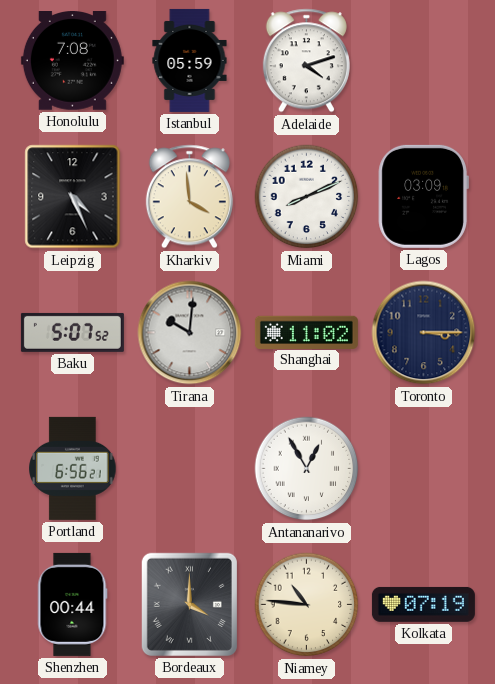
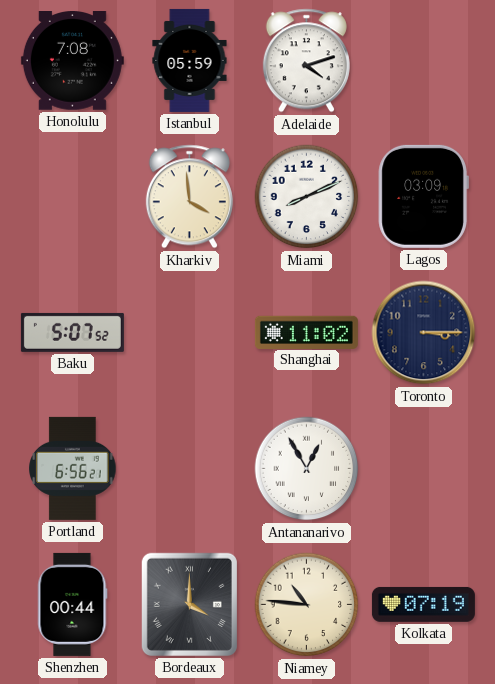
Leipzig: 4:26 -> none (73, 197)
Tirana: 10:01 -> none (190, 333)
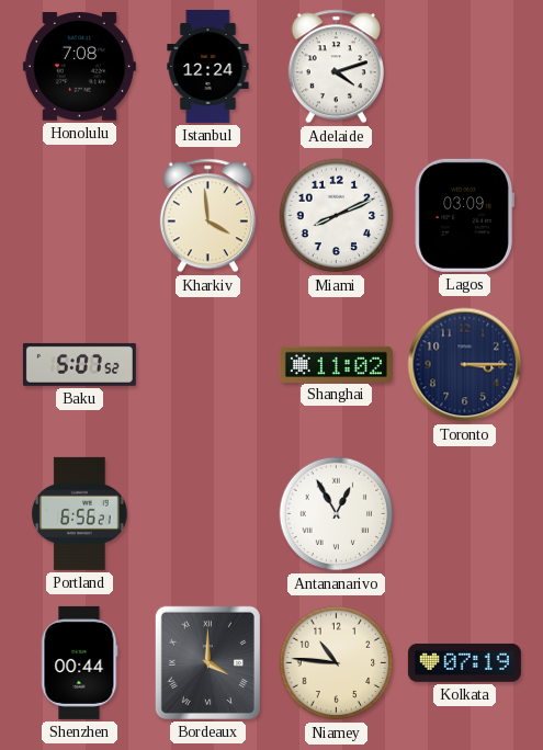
Istanbul: 05:59 -> 12:24 (208, 66)
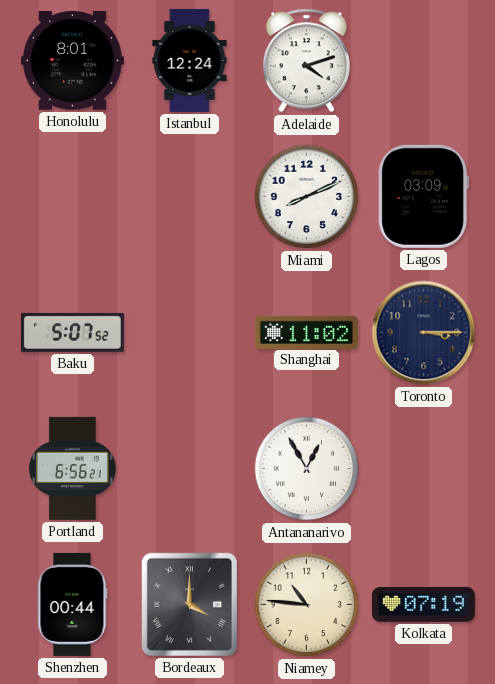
Honolulu: 7:08 -> 8:01 (72, 61)
Kharkiv: 3:59 -> none (207, 216)
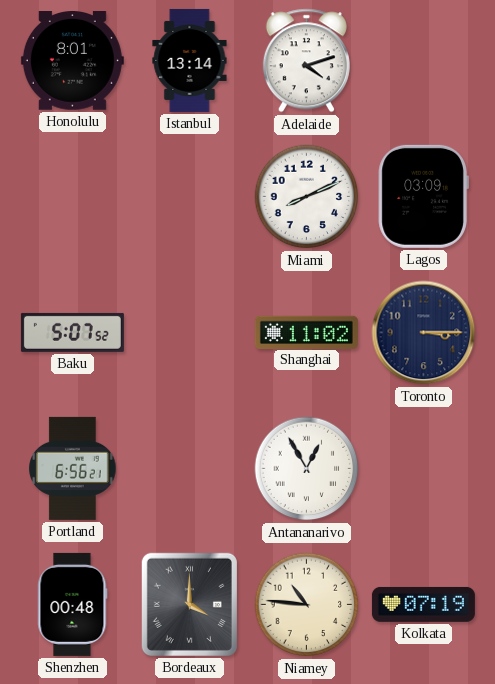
Istanbul: 12:24 -> 13:14 (190, 60)
Shenzhen: 00:44 -> 00:48 (73, 604)
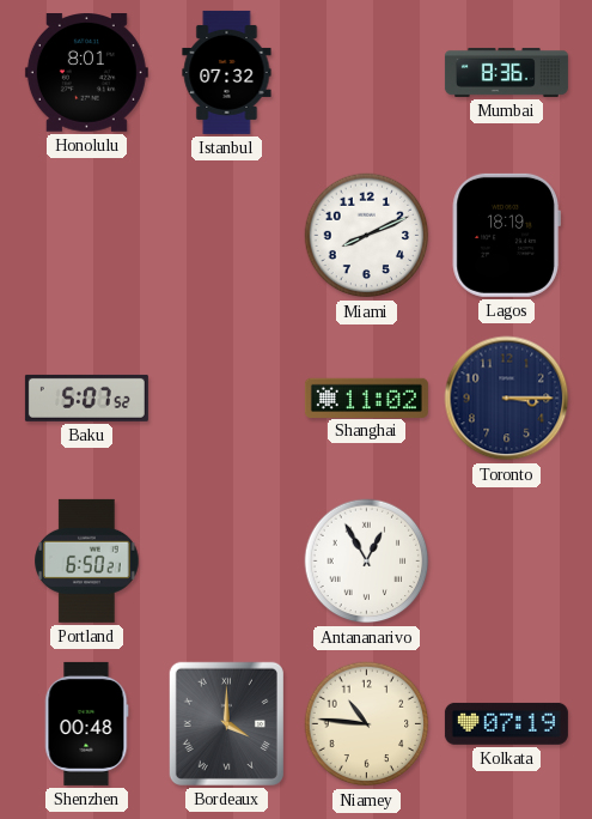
Istanbul: 13:14 -> 07:32 (227, 72)
Adelaide: 4:12 -> none (306, 61)
Mumbai: none -> 8:36 (506, 72)
Lagos: 03:09 -> 18:19 (506, 235)
Portland: 6:56 -> 6:50 (87, 560)
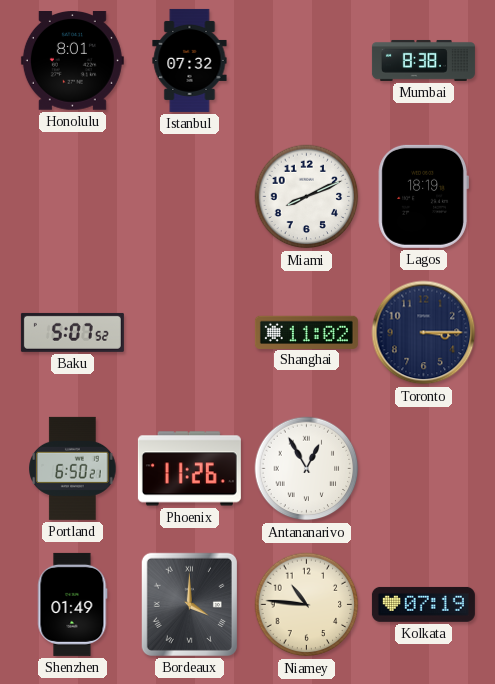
Mumbai: 8:36 -> 8:38 (423, 60)
Phoenix: none -> 11:26 (189, 469)
Shenzhen: 00:48 -> 01:49 (73, 604)
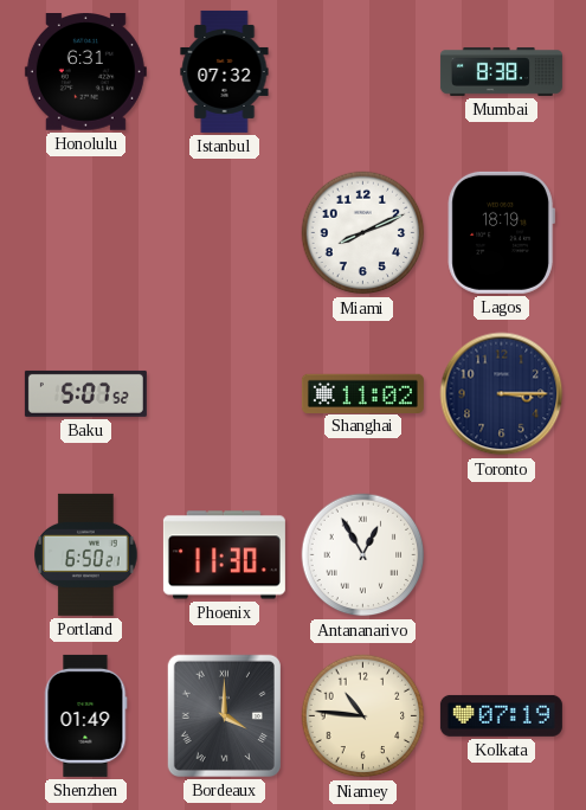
Honolulu: 8:01 -> 6:31 (85, 72)
Phoenix: 11:26 -> 11:30 (224, 555)
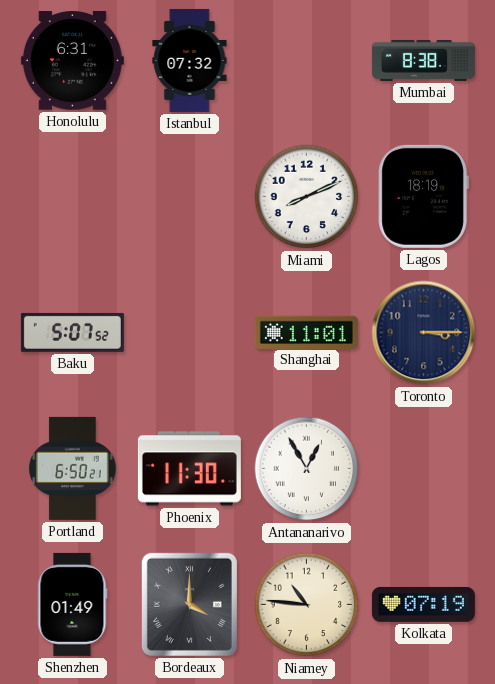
Shanghai: 11:02 -> 11:01 (306, 332)
